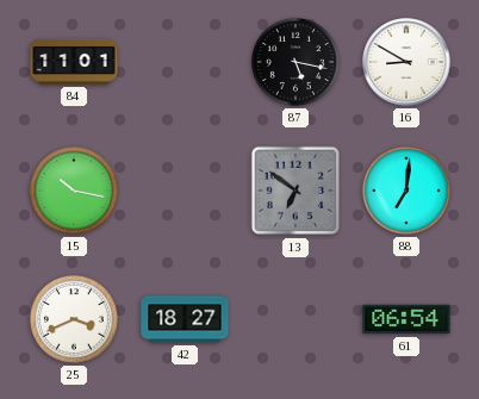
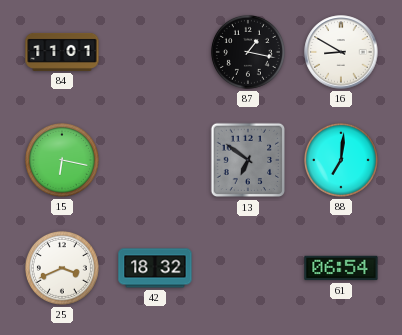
87: 5:17 -> 1:17 (248, 52)
15: 10:17 -> 6:17 (62, 160)
42: 18:27 -> 18:32 (155, 268)
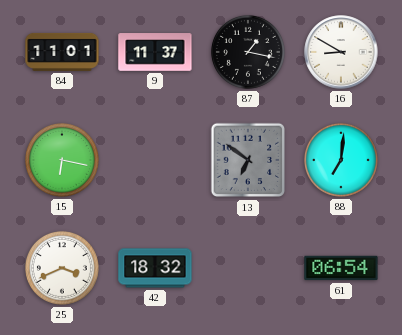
9: none -> 11:37 (155, 52)
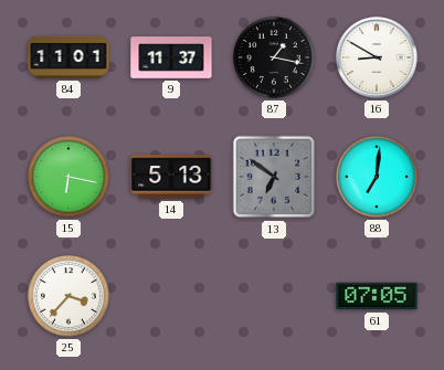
14: none -> 5:13 (171, 177)
25: 3:41 -> 3:37 (68, 296)
42: 18:32 -> none (155, 268)
61: 06:54 -> 07:05 (377, 296)
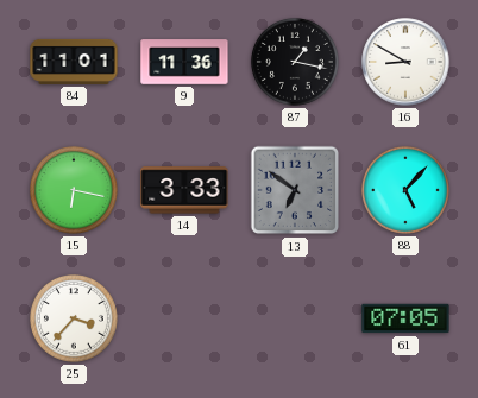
9: 11:37 -> 11:36 (184, 62)
14: 5:13 -> 3:33 (184, 190)
88: 7:01 -> 5:07 (405, 190)
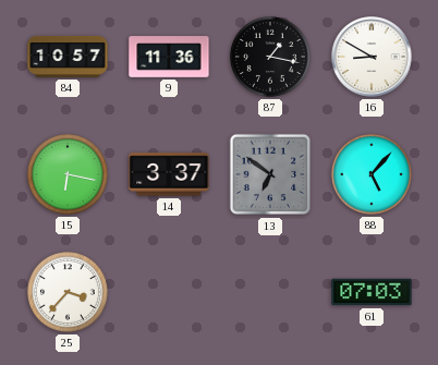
84: 11:01 -> 10:57 (68, 57)
14: 3:33 -> 3:37 (169, 174)
61: 07:05 -> 07:03 (372, 292)
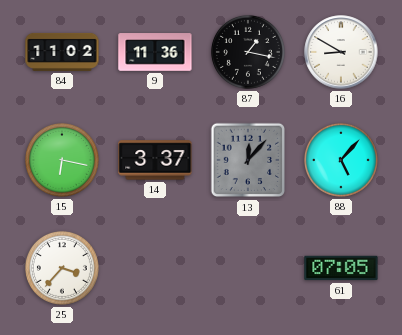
84: 10:57 -> 11:02 (62, 52)
13: 6:51 -> 12:07 (248, 160)
61: 07:03 -> 07:05 (341, 268)
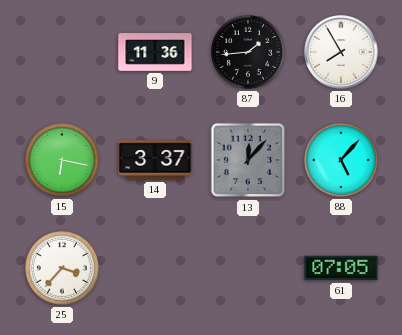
84: 11:02 -> none (62, 52)
87: 1:17 -> 1:44 (248, 52)
16: 8:50 -> 7:55 (341, 52)
